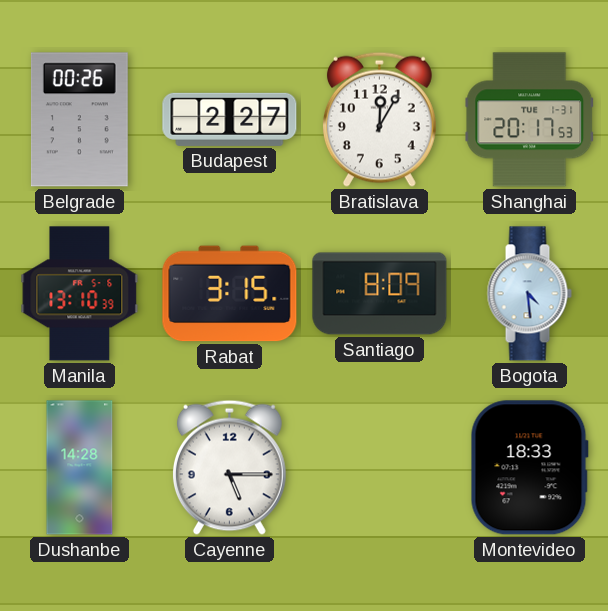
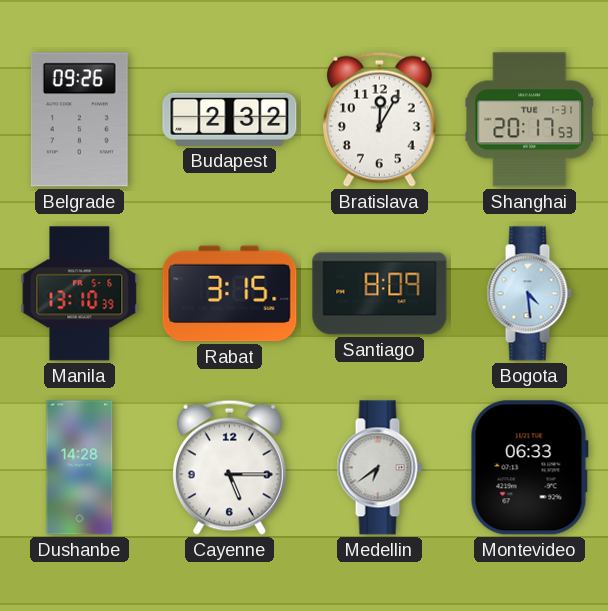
Belgrade: 00:26 -> 09:26 (79, 120)
Budapest: 2:27 -> 2:32 (230, 119)
Medellin: none -> 6:39 (379, 468)
Montevideo: 18:33 -> 06:33 (529, 468)
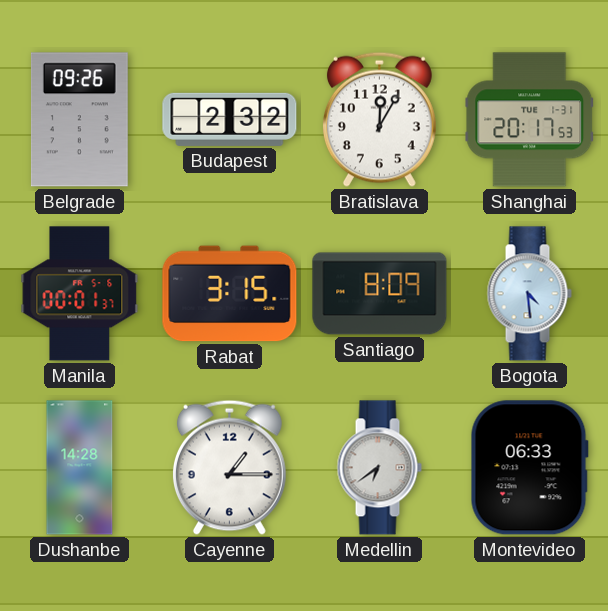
Manila: 13:10 -> 00:01 (80, 294)
Cayenne: 5:15 -> 1:15 (229, 467)
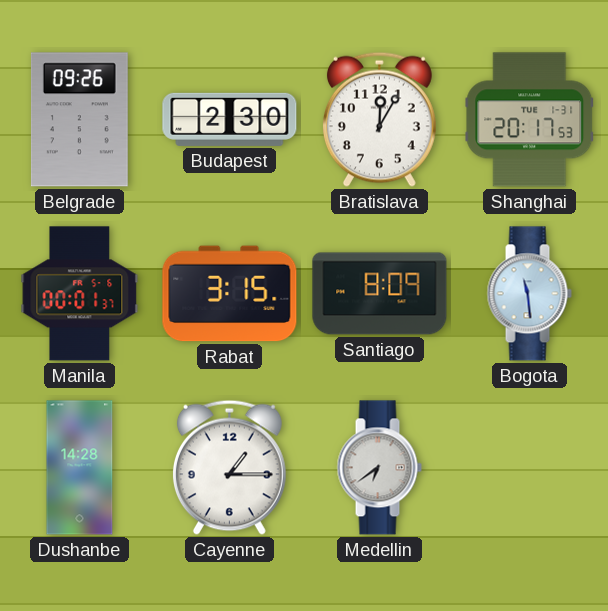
Budapest: 2:32 -> 2:30 (230, 119)
Bogota: 4:29 -> 11:29 (529, 294)
Montevideo: 06:33 -> none (529, 468)
